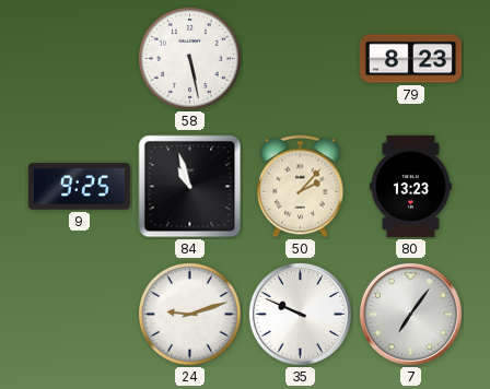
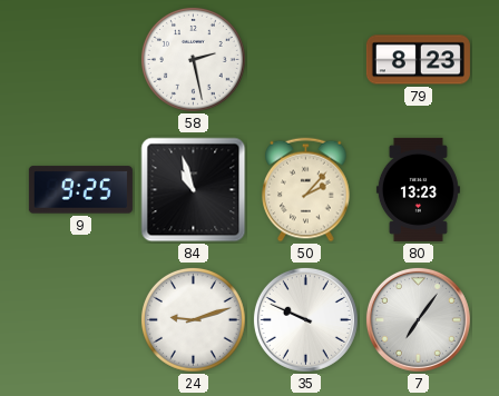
58: 5:28 -> 2:28 (194, 60)
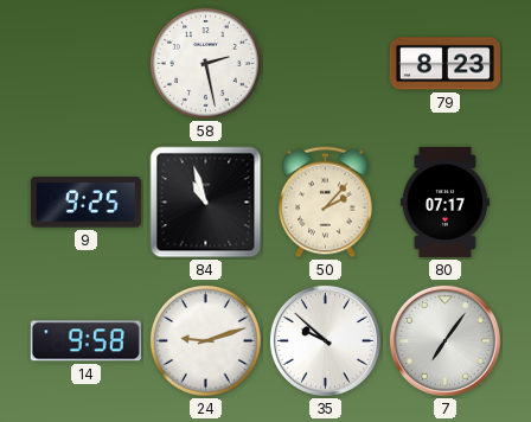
80: 13:23 -> 07:17 (444, 202)
14: none -> 9:58 (85, 341)
35: 9:49 -> 9:52 (325, 340)
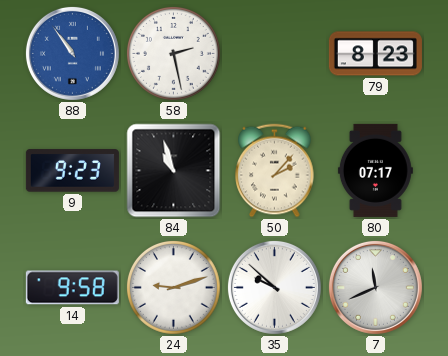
88: none -> 10:54 (72, 53)
9: 9:25 -> 9:23 (72, 171)
7: 7:06 -> 11:41 (375, 287)
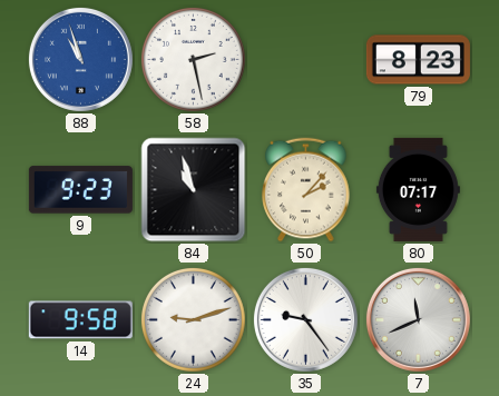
88: 10:54 -> 10:57 (80, 59)
35: 9:52 -> 9:24 (305, 319)
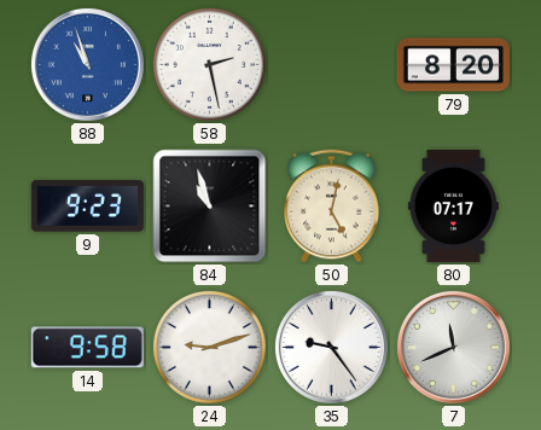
79: 8:23 -> 8:20 (453, 65)
50: 2:07 -> 5:02 (332, 207)
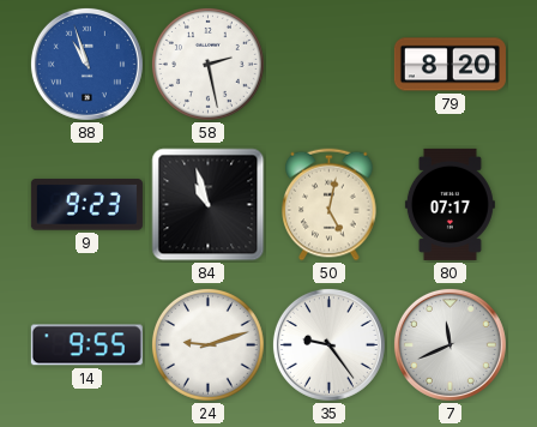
14: 9:58 -> 9:55 (86, 345)
